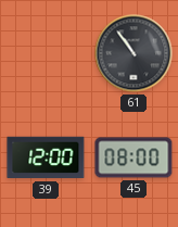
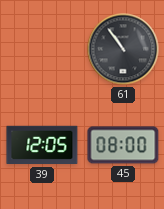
39: 12:00 -> 12:05 (42, 145)
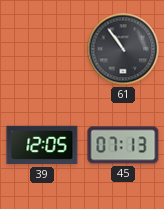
45: 08:00 -> 07:13 (123, 145)
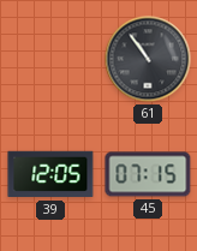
45: 07:13 -> 07:15 (148, 174)
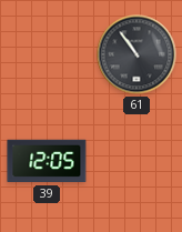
45: 07:15 -> none (148, 174)
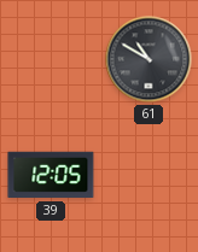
61: 10:54 -> 10:50 (148, 59)
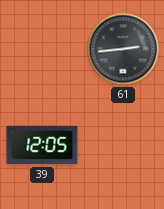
61: 10:50 -> 2:44 (123, 49)
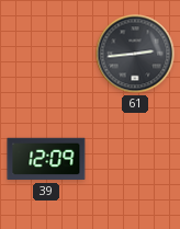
39: 12:05 -> 12:09 (46, 159)
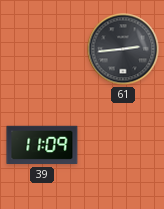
39: 12:09 -> 11:09 (42, 145)
